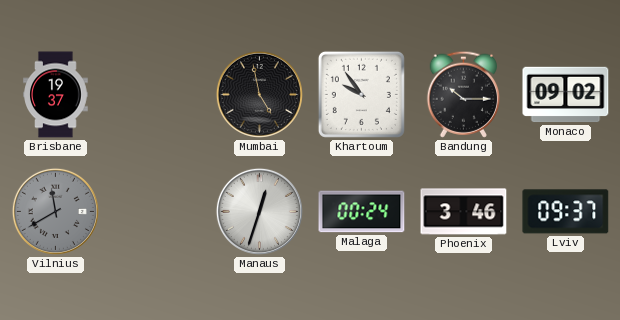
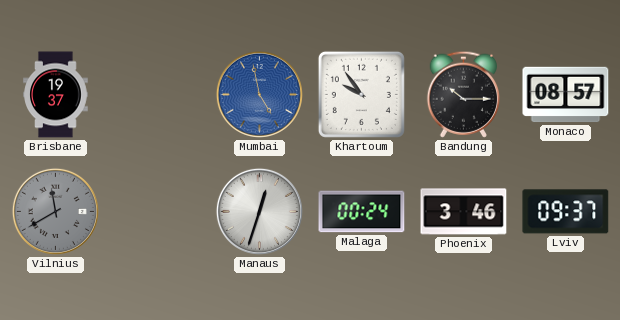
Mumbai dial: black -> blue (259, 94)
Monaco: 09:02 -> 08:57 (566, 95)
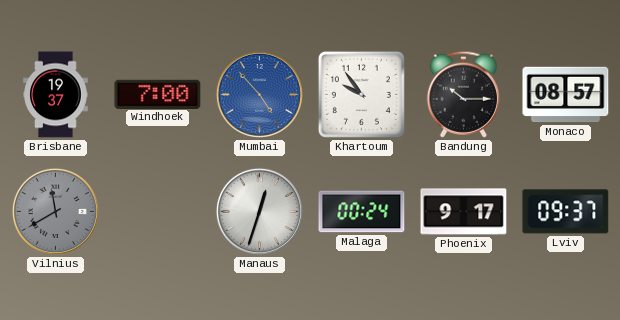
Windhoek: none -> 7:00 (158, 94)
Mumbai: 4:58 -> 4:53 (259, 94)
Phoenix: 3:46 -> 9:17 (464, 212)
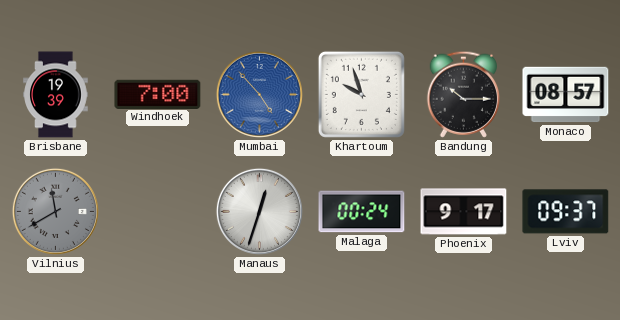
Brisbane: 19:37 -> 19:39 (56, 95)
Khartoum: 9:54 -> 9:57 (361, 94)
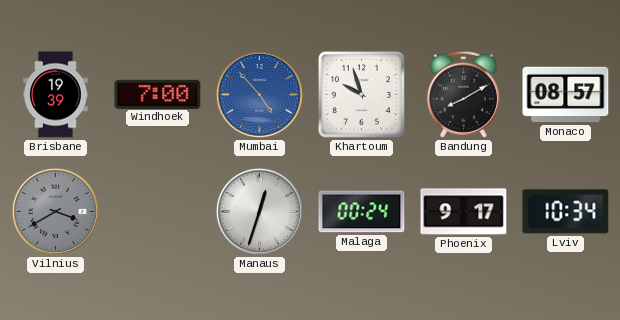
Bandung: 10:15 -> 8:10 (463, 94)
Vilnius: 11:40 -> 3:40 (55, 211)
Lviv: 09:37 -> 10:34 (566, 212)
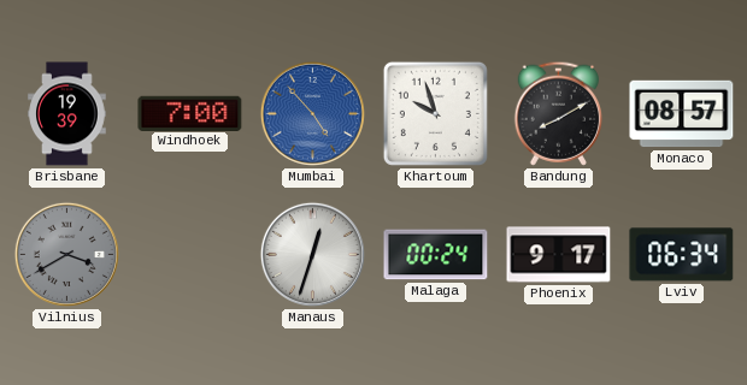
Lviv: 10:34 -> 06:34 (682, 255)
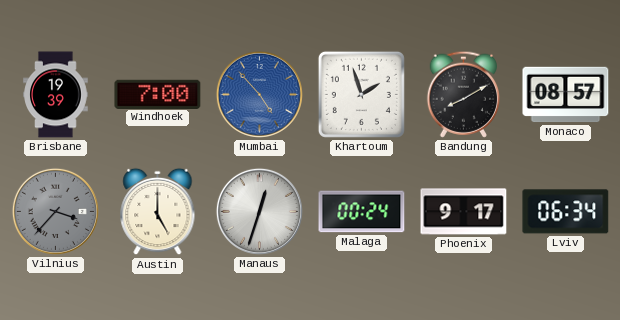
Khartoum: 9:57 -> 1:57 (361, 94)
Vilnius: 3:40 -> 3:37 (55, 211)
Austin: none -> 5:00 (158, 212)
